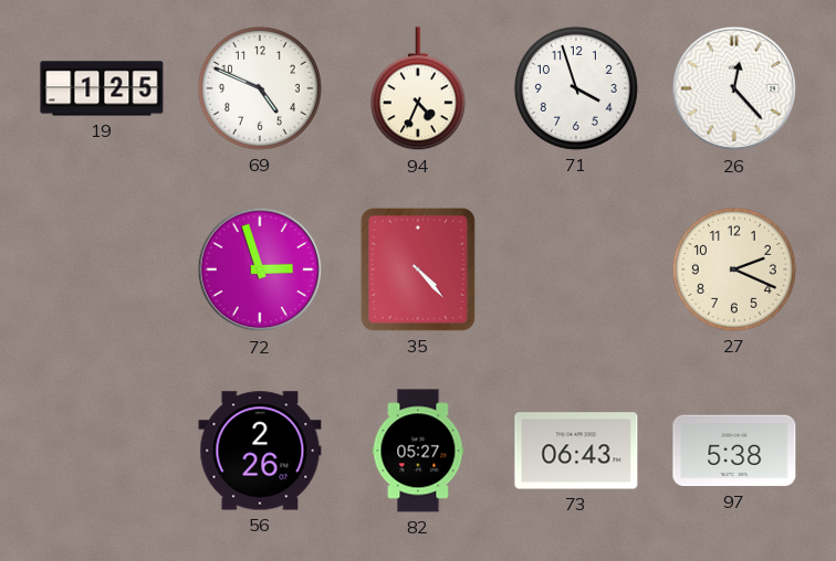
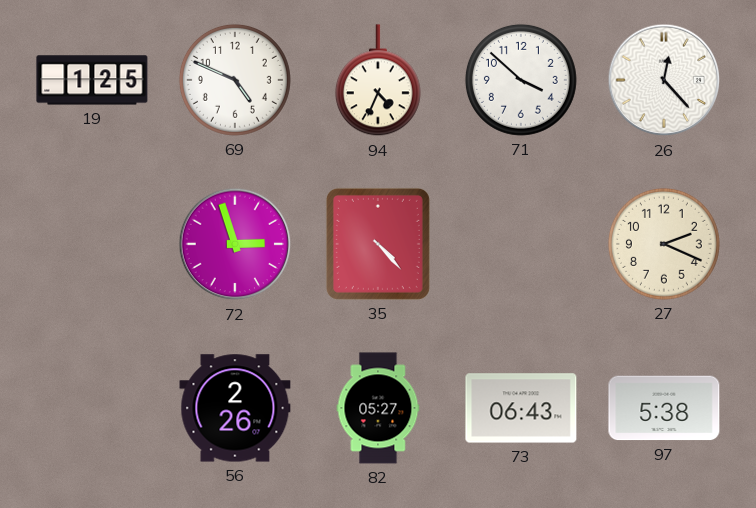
71: 3:57 -> 3:52 (521, 80)
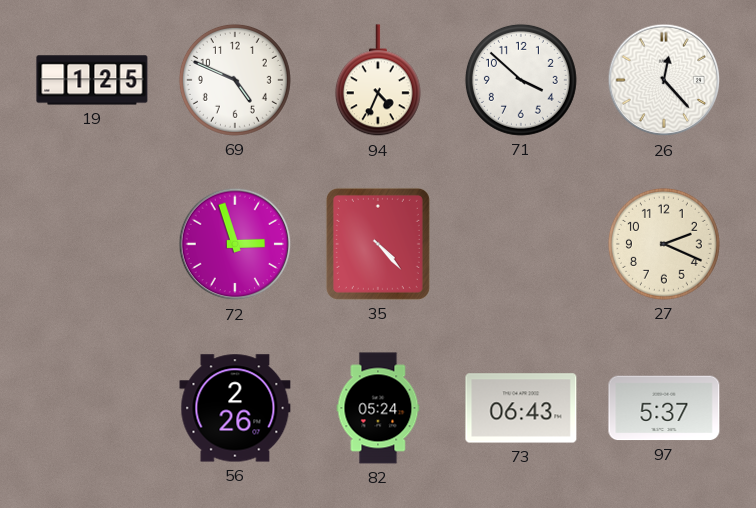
82: 05:27 -> 05:24 (378, 408)
97: 5:38 -> 5:37 (664, 408)
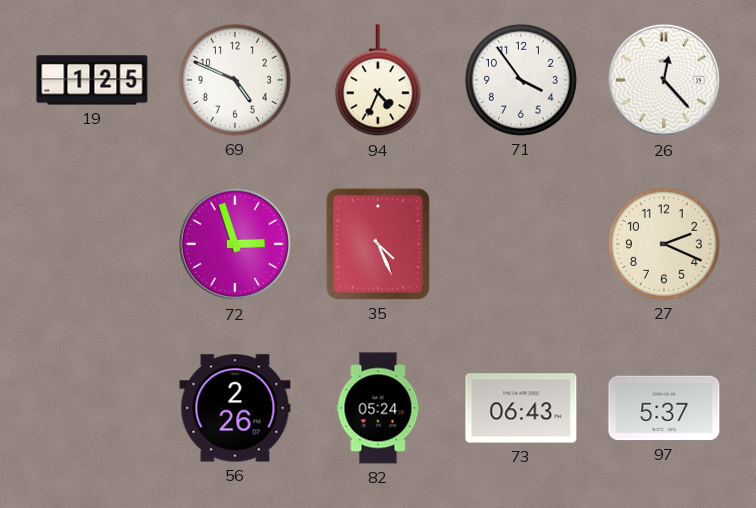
71: 3:52 -> 3:54 (521, 80)
35: 4:23 -> 4:26 (378, 244)
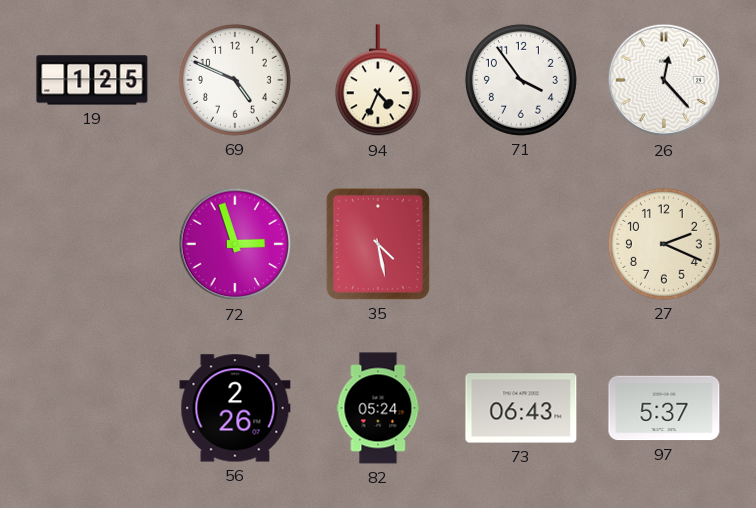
35: 4:26 -> 4:28 (378, 244)
